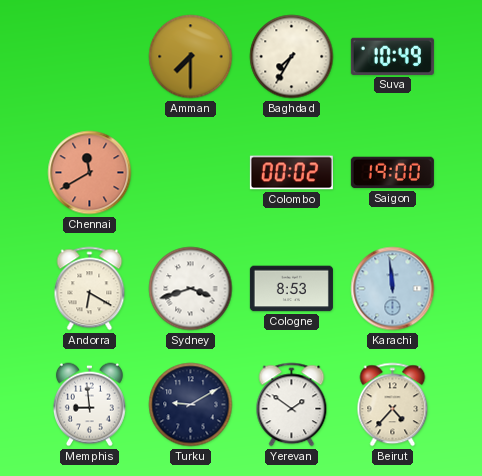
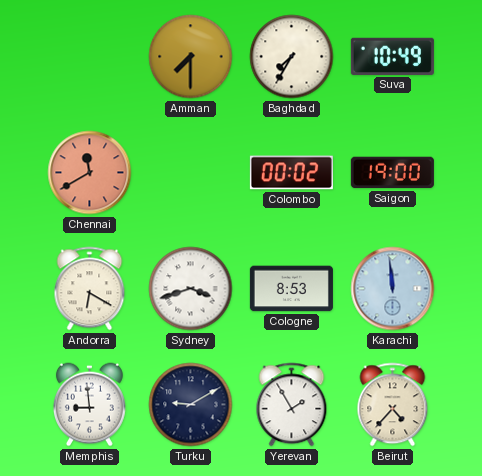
Yerevan: 1:51 -> 1:55 (292, 405)
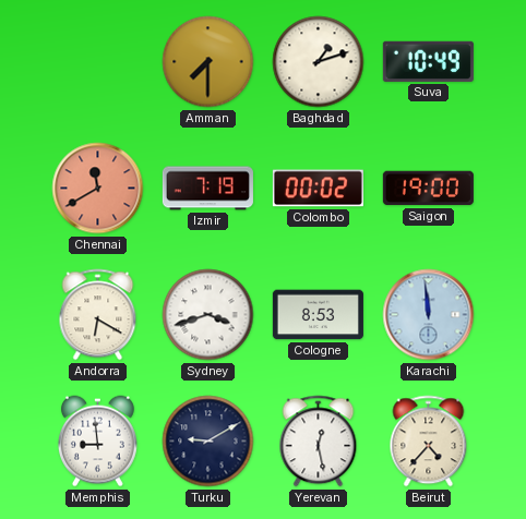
Baghdad: 7:35 -> 1:12 (319, 62)
Izmir: none -> 7:19 (207, 189)
Yerevan: 1:55 -> 12:28 (319, 442)
